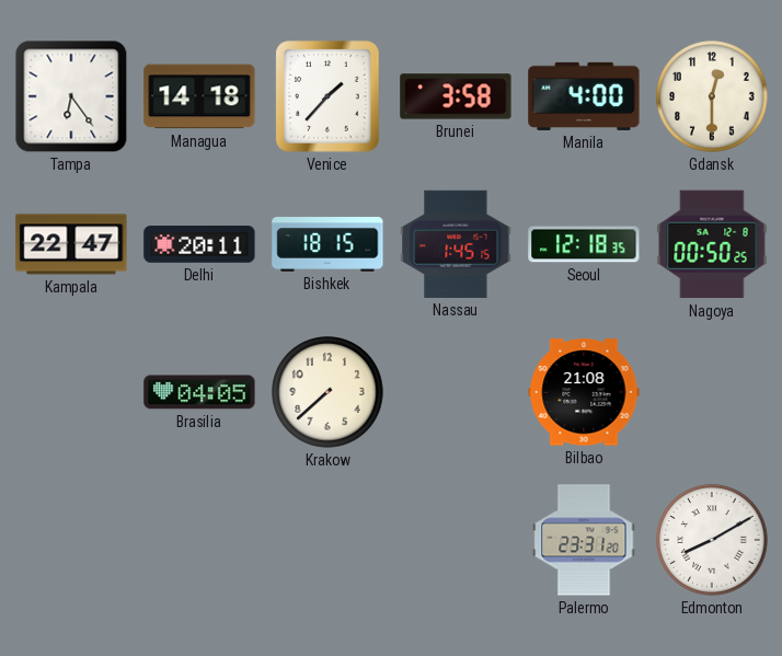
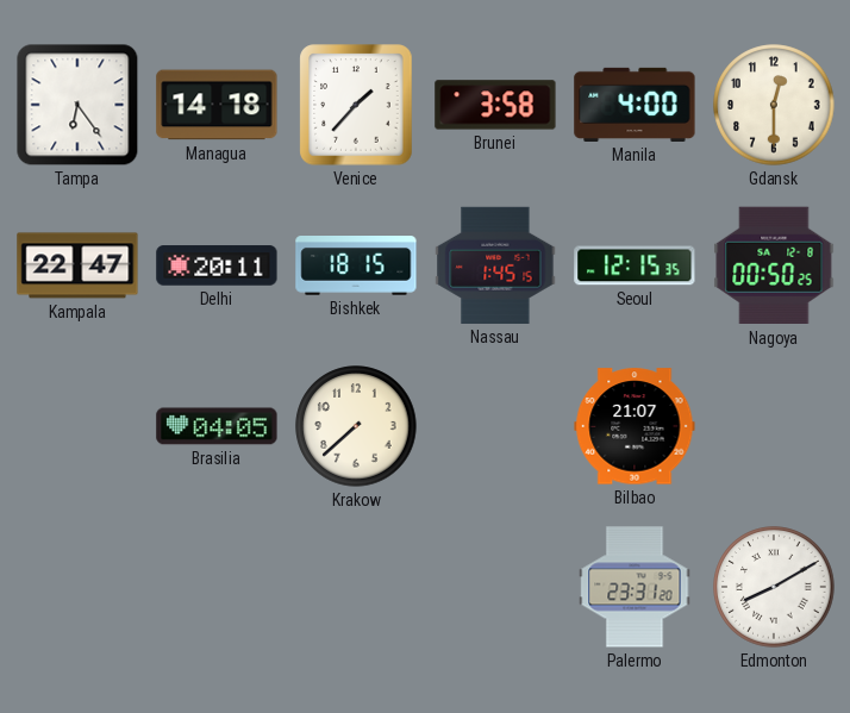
Seoul: 12:18 -> 12:15 (635, 265)
Bilbao: 21:08 -> 21:07 (635, 426)
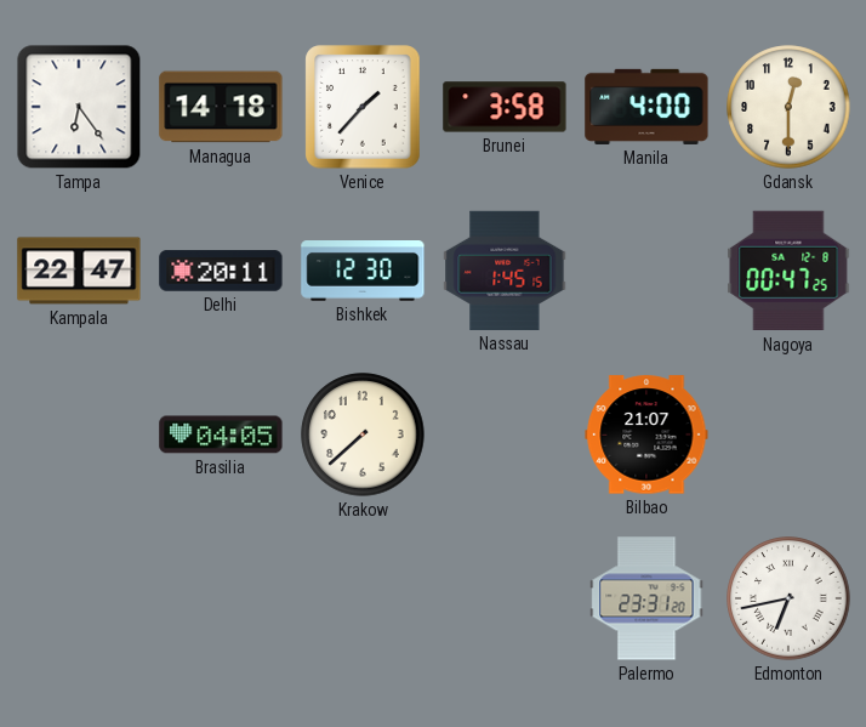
Bishkek: 18:15 -> 12:30 (363, 272)
Seoul: 12:15 -> none (635, 265)
Nagoya: 00:50 -> 00:47 (788, 271)
Edmonton: 8:10 -> 6:43 (788, 598)
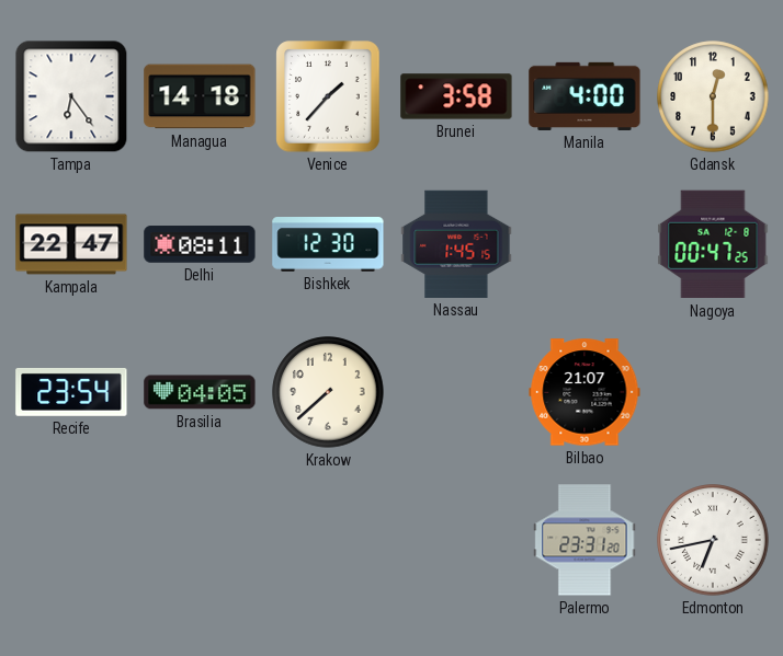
Delhi: 20:11 -> 08:11 (200, 244)
Recife: none -> 23:54 (71, 392)
